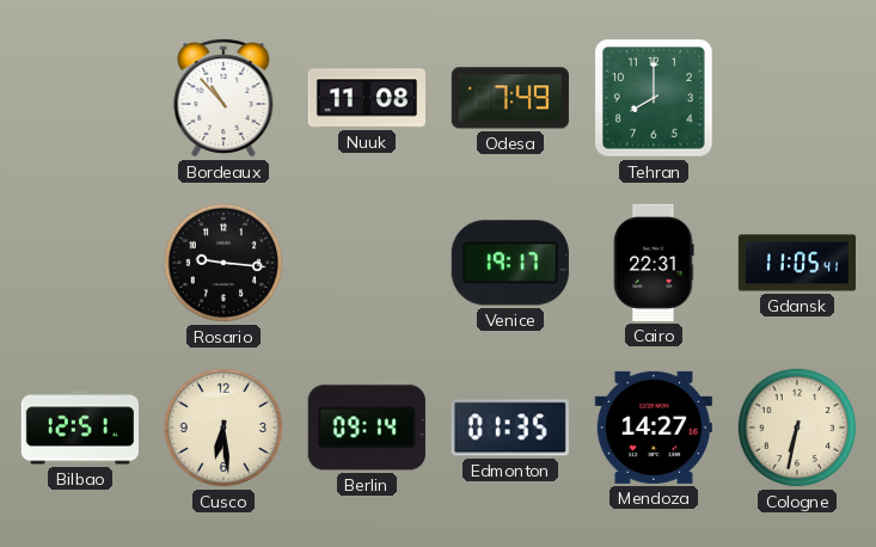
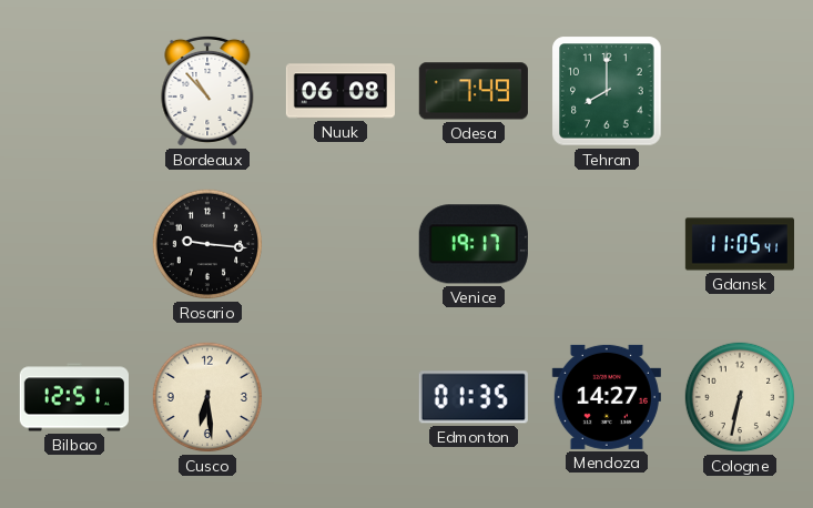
Nuuk: 11:08 -> 06:08 (339, 91)
Cairo: 22:31 -> none (654, 263)
Berlin: 09:14 -> none (367, 428)
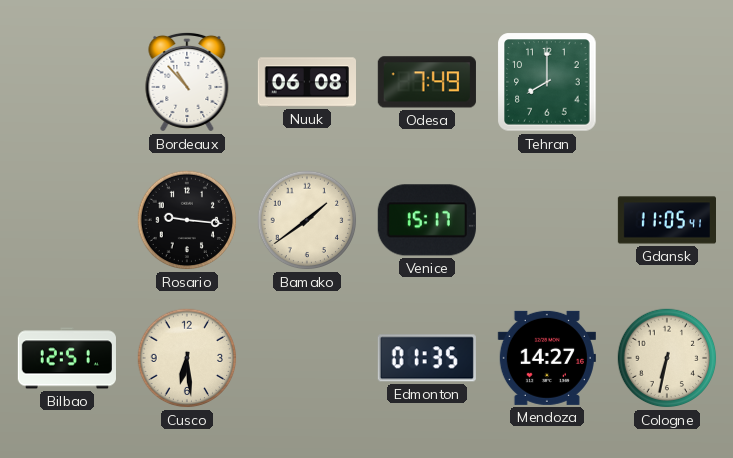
Bamako: none -> 1:39 (307, 220)
Venice: 19:17 -> 15:17 (427, 220)
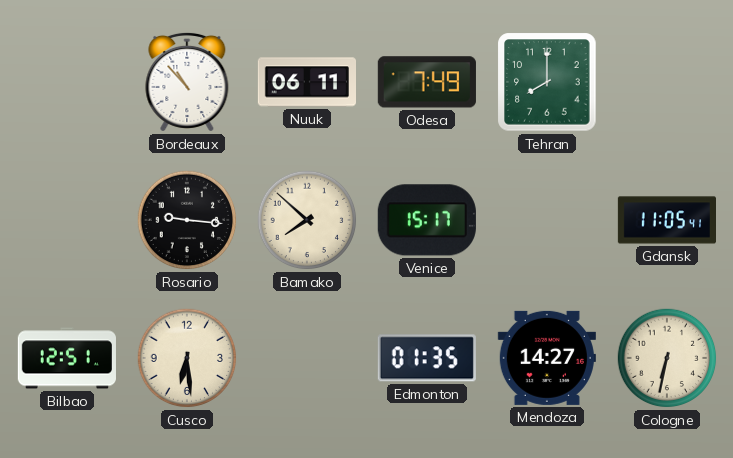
Nuuk: 06:08 -> 06:11 (306, 82)
Bamako: 1:39 -> 7:52 (307, 220)
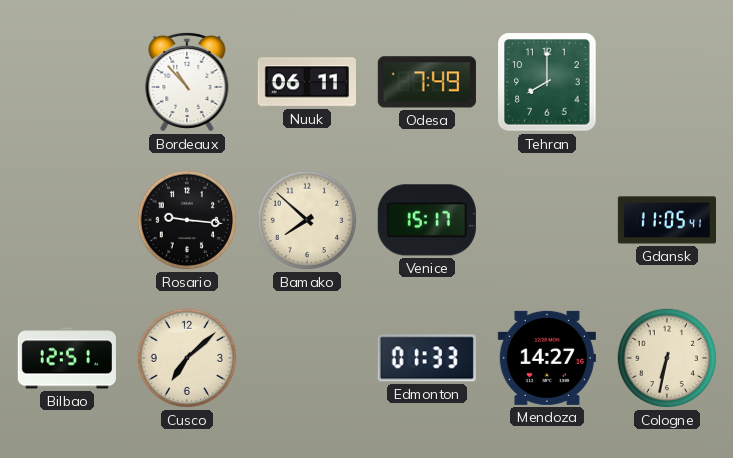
Cusco: 6:29 -> 7:08 (187, 358)
Edmonton: 01:35 -> 01:33 (427, 358)
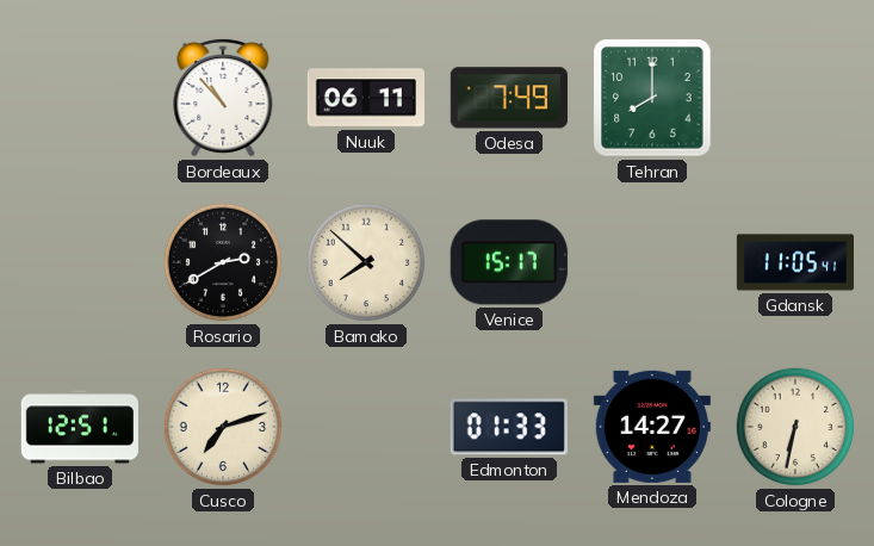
Rosario: 9:16 -> 2:40 (223, 262)
Cusco: 7:08 -> 7:12 (223, 427)
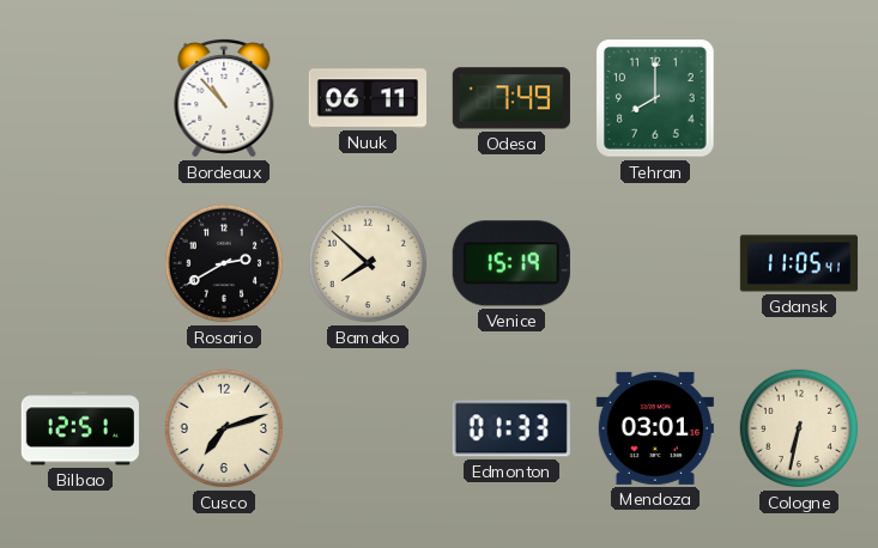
Venice: 15:17 -> 15:19 (511, 263)
Mendoza: 14:27 -> 03:01 (655, 428)
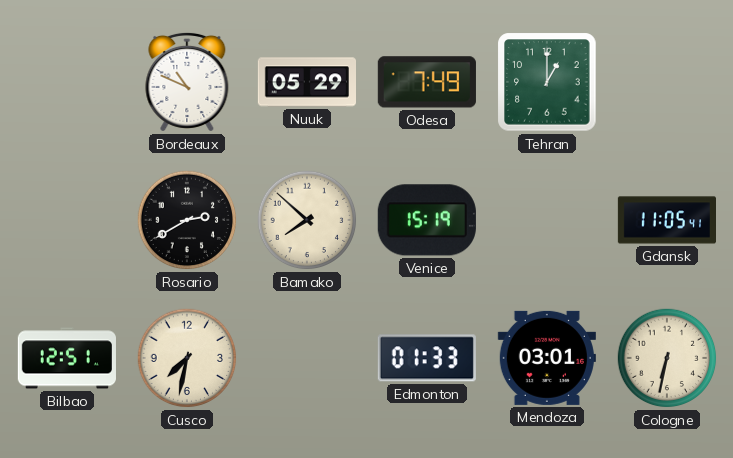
Bordeaux: 10:53 -> 10:49 (187, 82)
Nuuk: 06:11 -> 05:29 (306, 82)
Tehran: 8:00 -> 1:00 (547, 82)
Cusco: 7:12 -> 7:32 (187, 358)
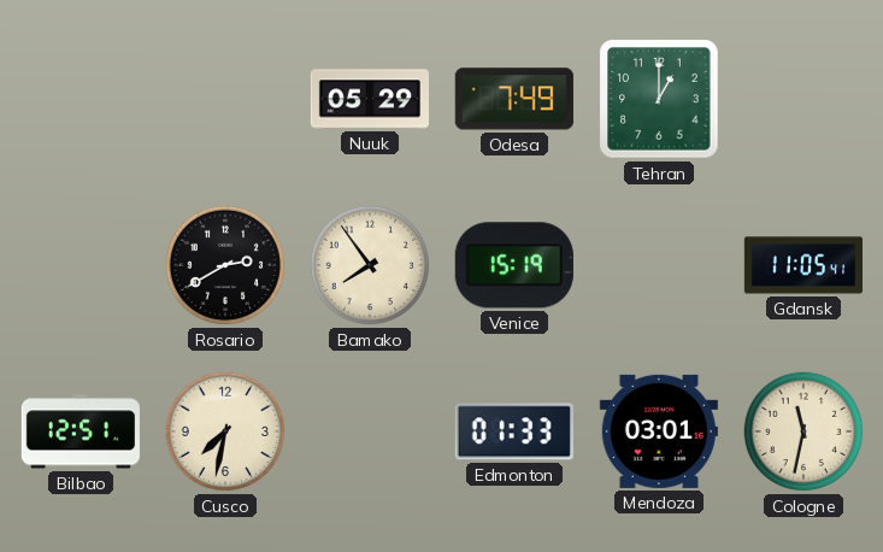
Bordeaux: 10:49 -> none (187, 82)
Bamako: 7:52 -> 7:54 (370, 265)
Cologne: 6:32 -> 11:32 (803, 431)
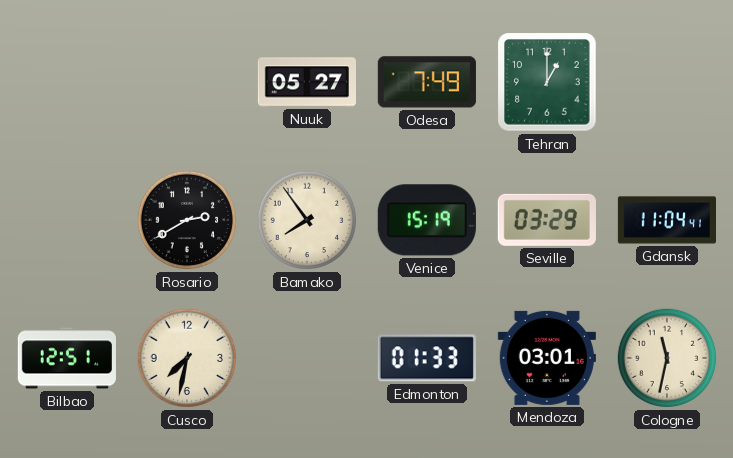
Nuuk: 05:29 -> 05:27 (306, 82)
Seville: none -> 03:29 (547, 220)
Gdansk: 11:05 -> 11:04 (666, 220)
